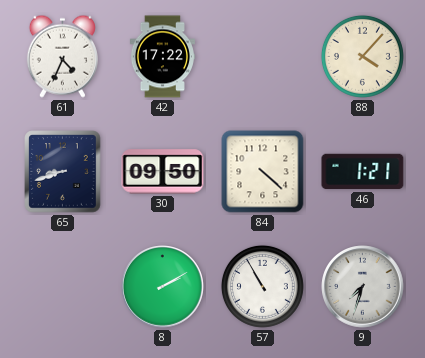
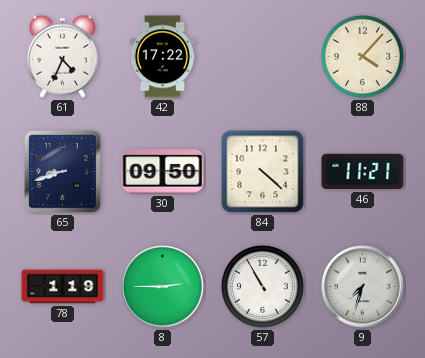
46: 1:21 -> 11:21 (363, 172)
78: none -> 1:19 (63, 287)
8: 2:10 -> 2:45 (163, 287)
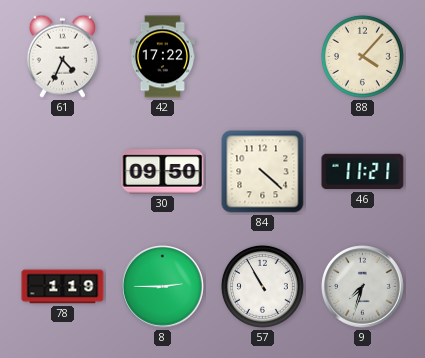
65: 8:42 -> none (63, 172)
